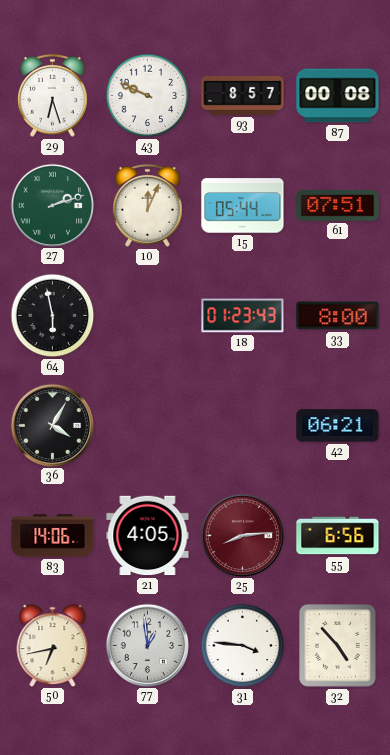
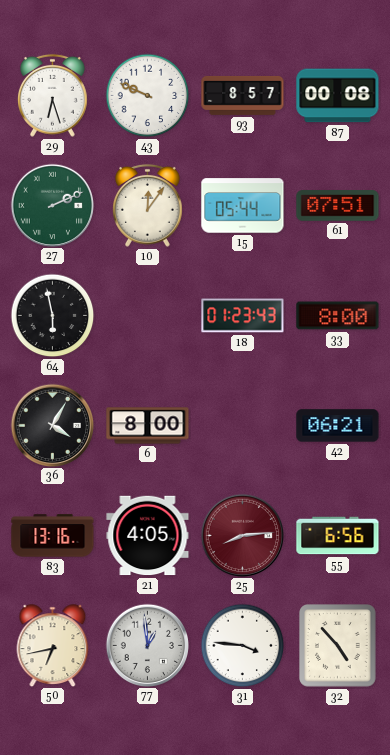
27: 2:12 -> 2:11 (52, 205)
10: 12:04 -> 12:06 (148, 205)
6: none -> 8:00 (148, 426)
83: 14:06 -> 13:16 (53, 536)
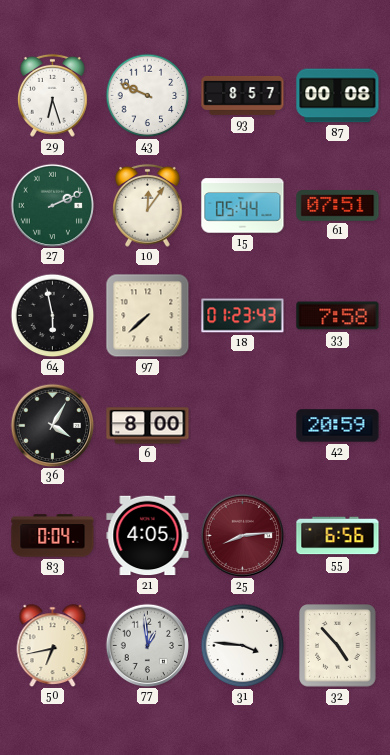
97: none -> 7:38 (148, 316)
33: 8:00 -> 7:58 (338, 316)
42: 06:21 -> 20:59 (338, 426)
83: 13:16 -> 0:04 (53, 536)
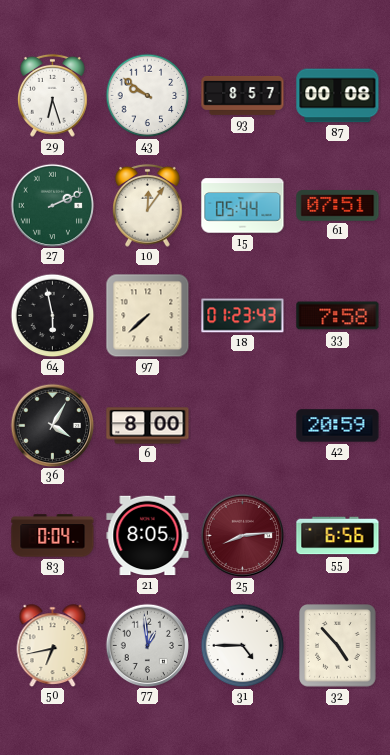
43: 9:49 -> 9:51 (148, 96)
21: 4:05 -> 8:05 (148, 536)
31: 3:46 -> 4:45 (243, 646)
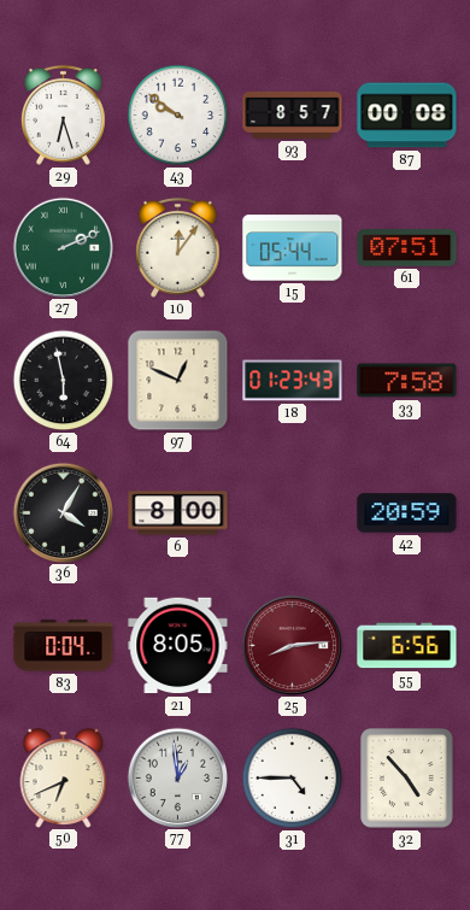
97: 7:38 -> 12:49 (178, 381)
50: 6:43 -> 6:41 (64, 777)
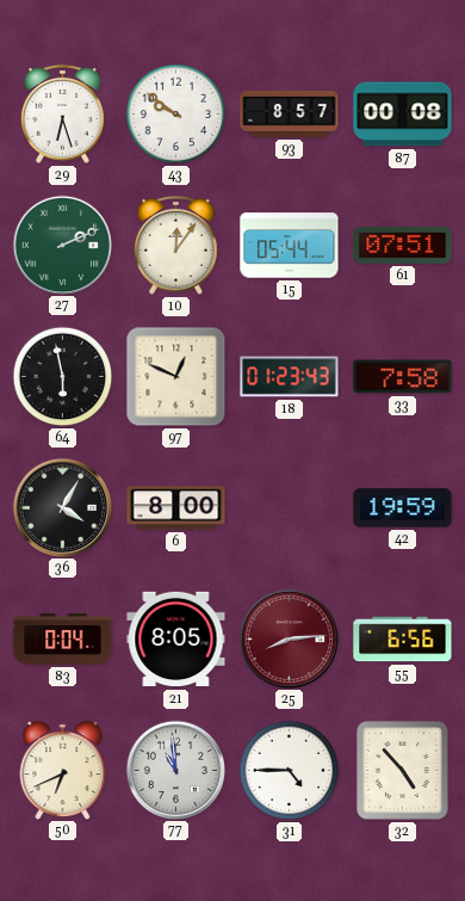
42: 20:59 -> 19:59 (403, 508)
77: 12:59 -> 10:59 (175, 770)
